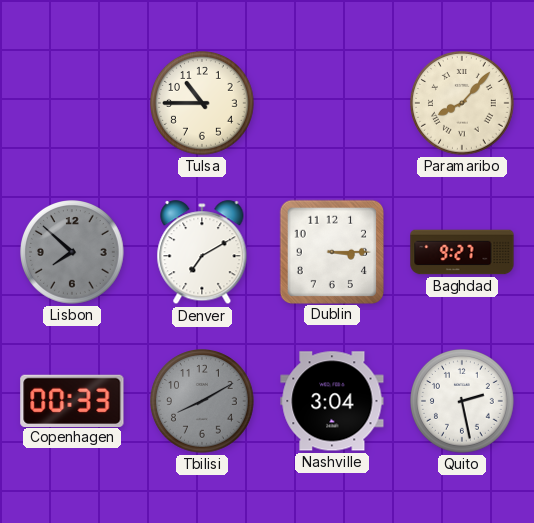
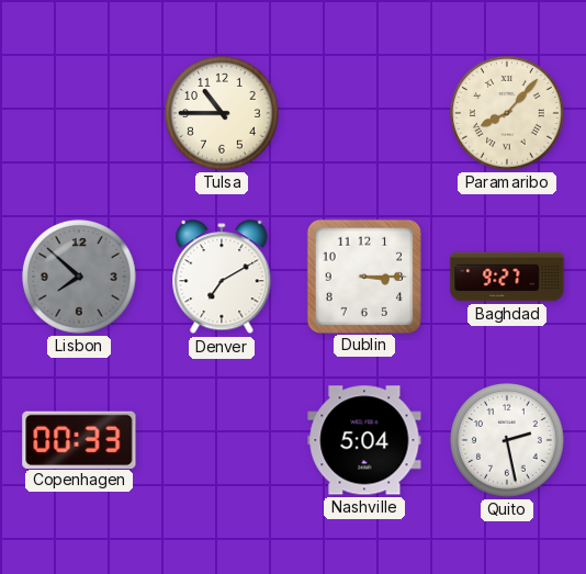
Tbilisi: 8:10 -> none (203, 402)
Nashville: 3:04 -> 5:04 (364, 440)
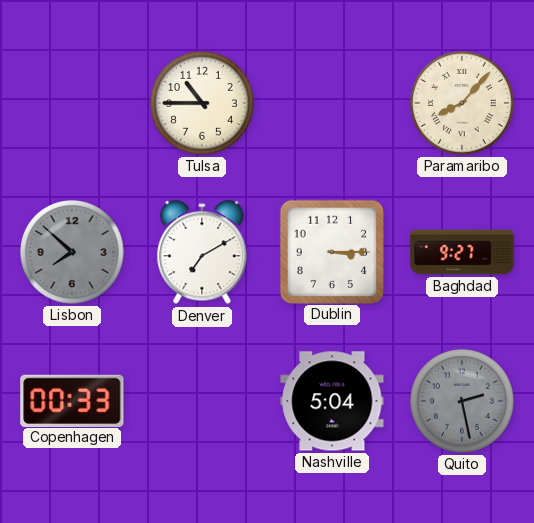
Quito dial: white -> grey (463, 402)
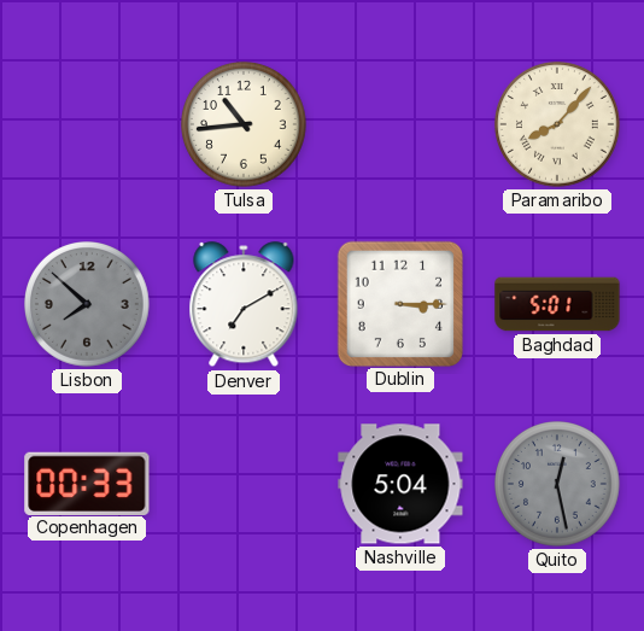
Tulsa: 10:45 -> 10:44 (245, 125)
Baghdad: 9:27 -> 5:01 (557, 304)
Quito: 2:28 -> 12:28 (558, 485)
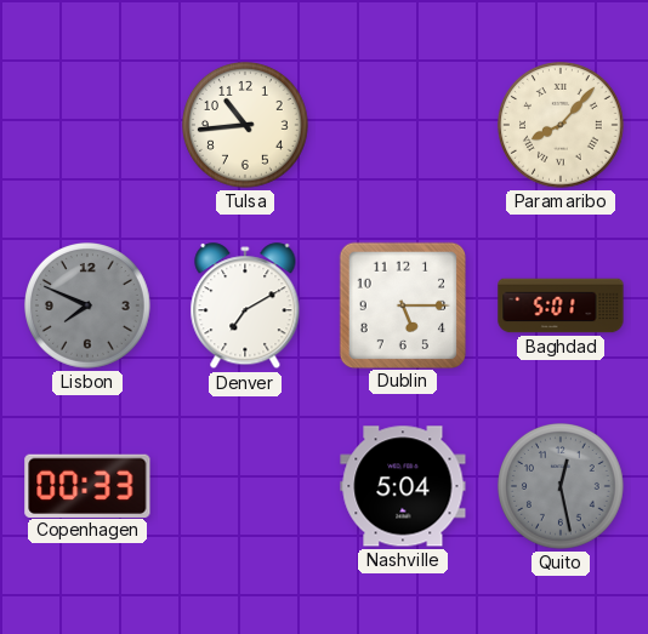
Lisbon: 7:52 -> 7:49 (89, 307)
Dublin: 3:15 -> 5:15 (402, 304)
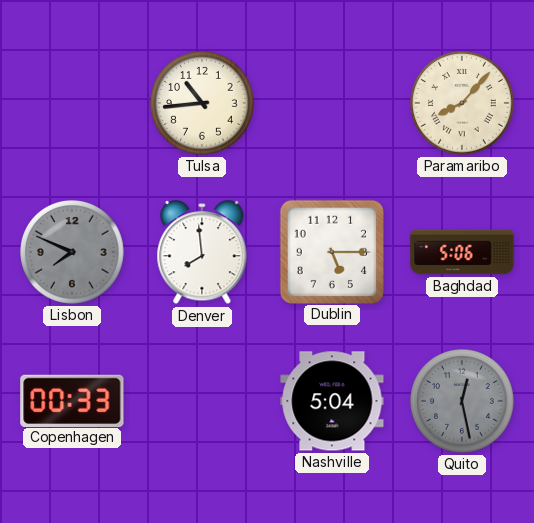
Denver: 7:10 -> 7:59 (202, 253)
Baghdad: 5:01 -> 5:06 (462, 252)
